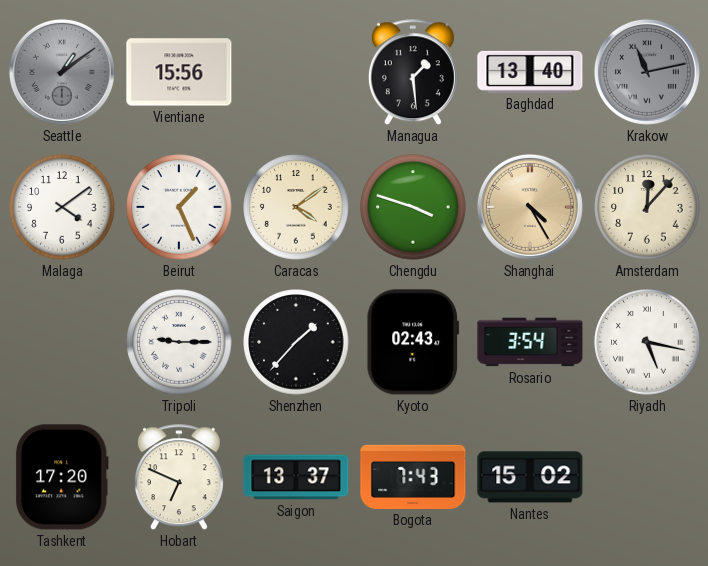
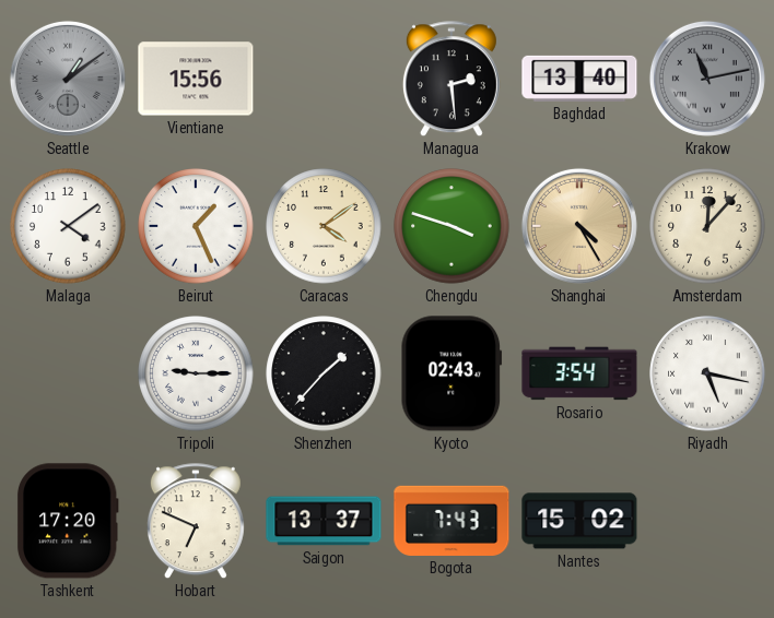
Managua: 1:29 -> 2:29 (451, 80)
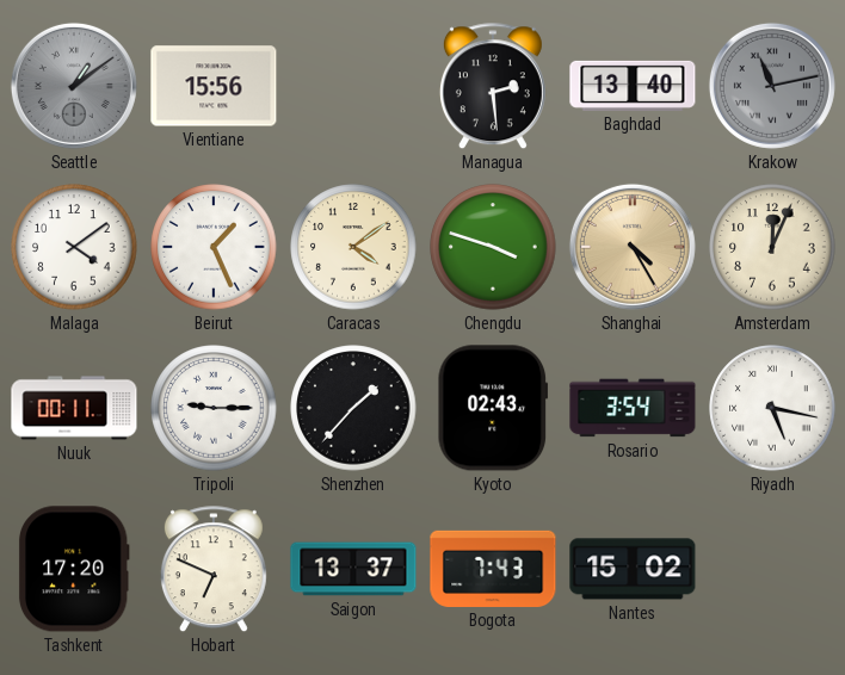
Amsterdam: 12:07 -> 12:04 (772, 247)
Nuuk: none -> 00:11 (74, 408)
